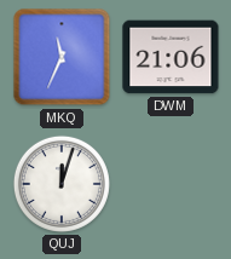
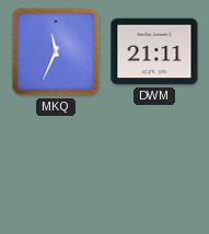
DWM: 21:06 -> 21:11 (154, 51)
QUJ: 12:03 -> none (62, 184)
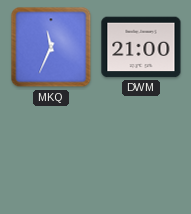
DWM: 21:11 -> 21:00 (141, 47)
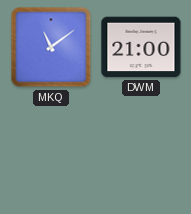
MKQ: 11:34 -> 11:09 (51, 47)
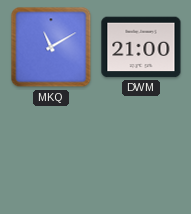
MKQ: 11:09 -> 11:10 (51, 47)
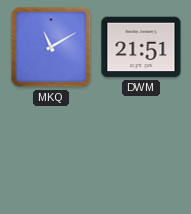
DWM: 21:00 -> 21:51 (141, 47)
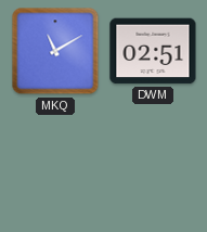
DWM: 21:51 -> 02:51 (153, 51)
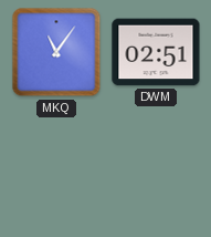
MKQ: 11:10 -> 11:06 (56, 52)
